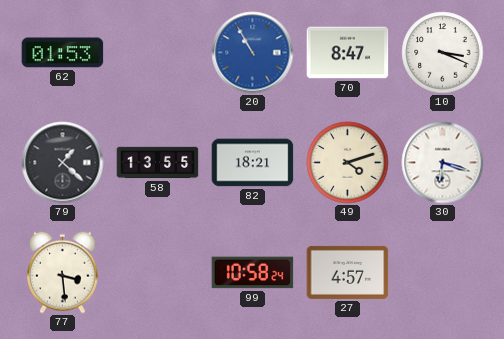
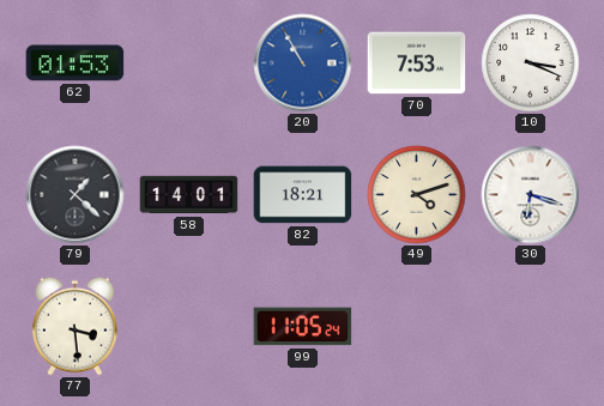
70: 8:47 -> 7:53 (417, 63)
58: 13:55 -> 14:01 (189, 195)
99: 10:58 -> 11:05 (303, 327)
27: 4:57 -> none (348, 272)
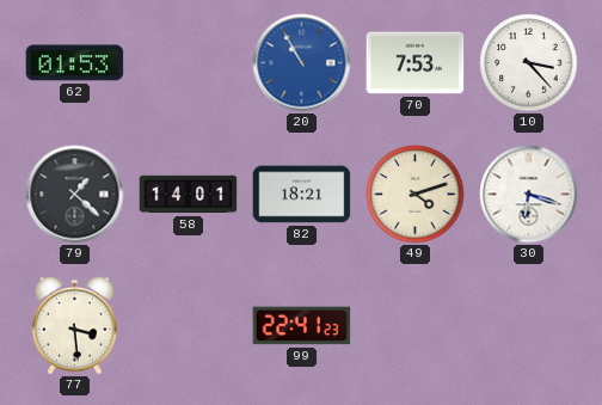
10: 3:19 -> 3:23 (529, 63)
99: 11:05 -> 22:41 (302, 326)
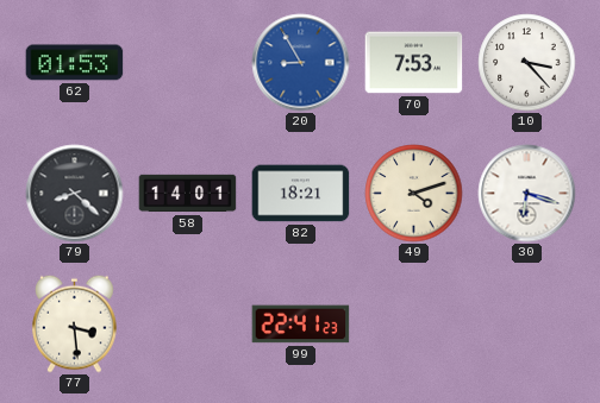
20: 10:55 -> 8:55 (301, 63)
79: 1:22 -> 8:22 (75, 194)
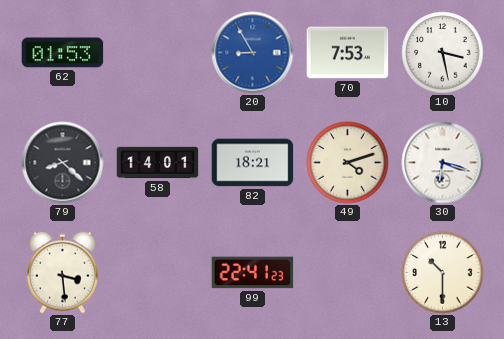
10: 3:23 -> 3:28 (443, 53)
13: none -> 10:30 (443, 273)
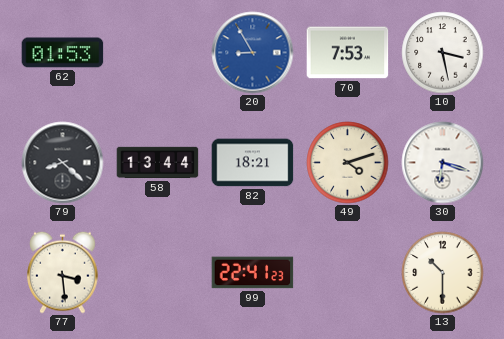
58: 14:01 -> 13:44 (158, 163)
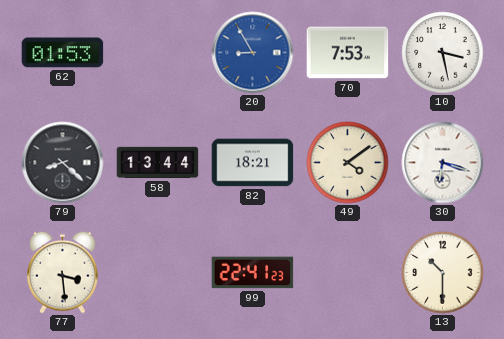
49: 4:12 -> 4:09 (348, 163)
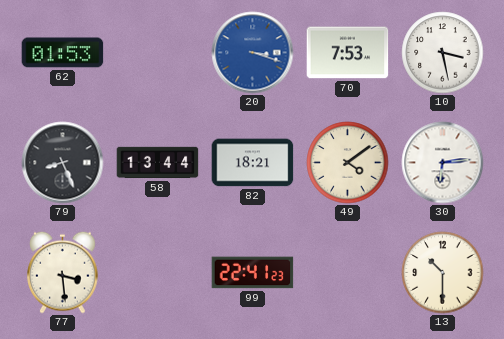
20: 8:55 -> 3:18 (253, 53)
79: 8:22 -> 8:26 (63, 163)
30: 6:18 -> 6:14 (443, 163)
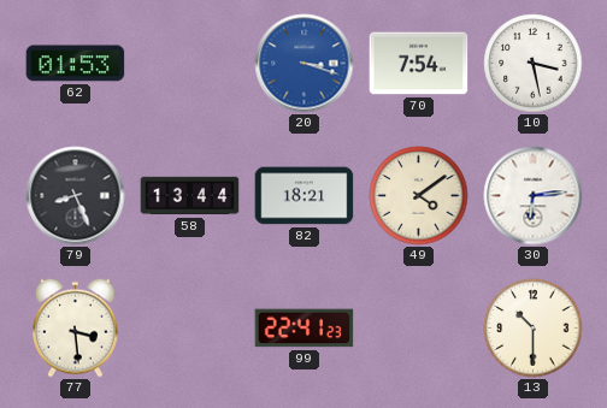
70: 7:53 -> 7:54 (419, 64)
